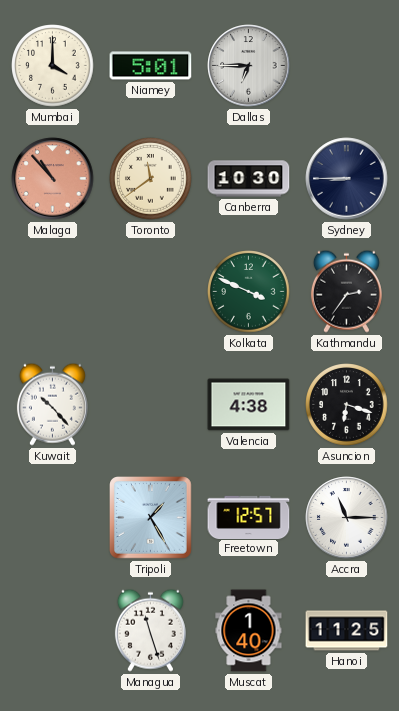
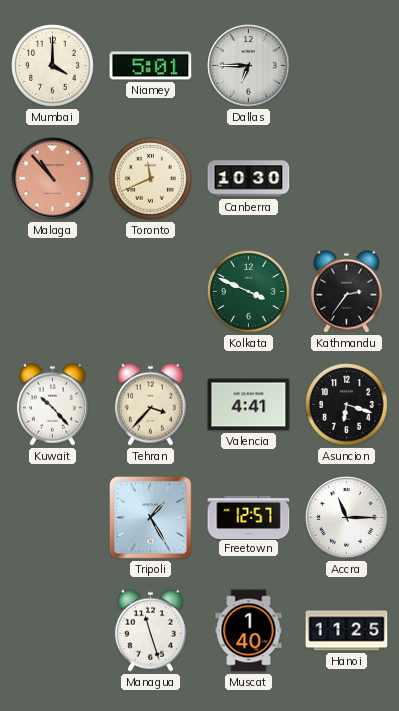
Toronto: 11:39 -> 11:41 (151, 179)
Sydney: 8:45 -> none (347, 179)
Tehran: none -> 3:37 (150, 404)
Valencia: 4:38 -> 4:41 (249, 405)
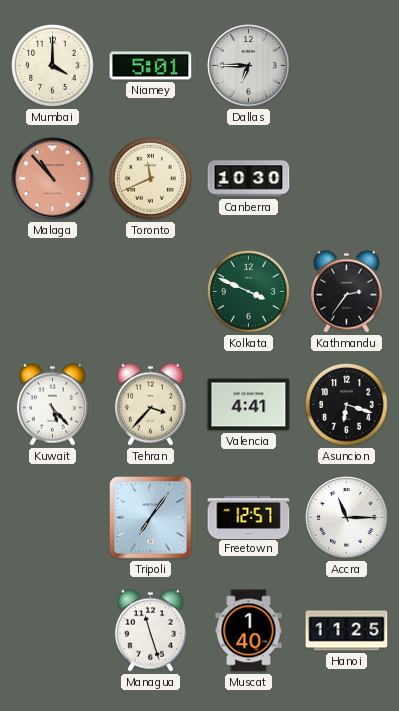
Kuwait: 10:23 -> 5:23 (52, 404)
Tripoli: 1:25 -> 7:06 (151, 518)
